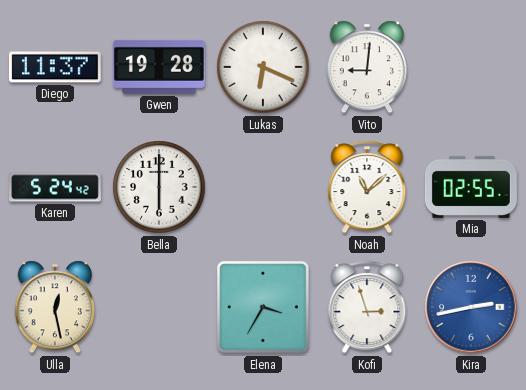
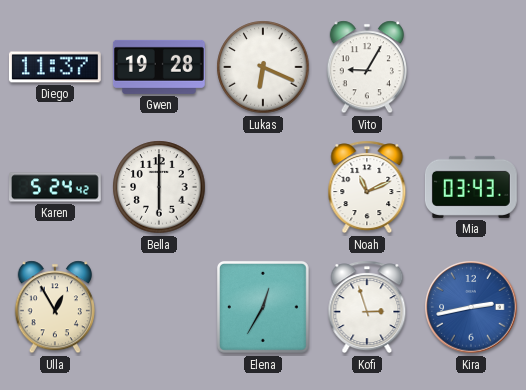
Vito: 9:01 -> 9:05 (367, 67)
Noah: 11:08 -> 11:11 (367, 187)
Mia: 02:55 -> 03:43 (471, 187)
Ulla: 12:28 -> 12:55 (55, 307)
Elena: 3:35 -> 12:35 (263, 307)
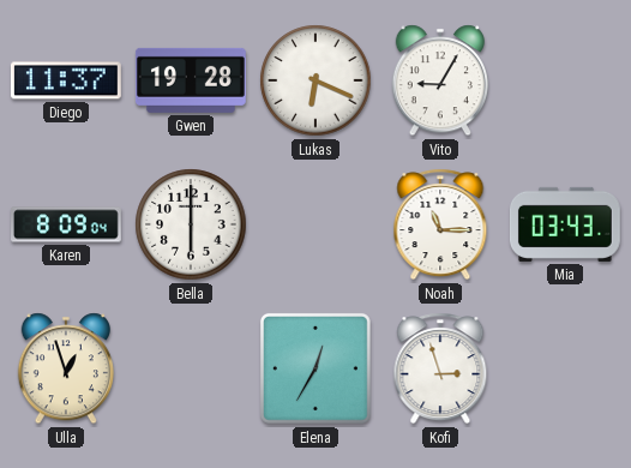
Karen: 5:24 -> 8:09 (67, 224)
Noah: 11:11 -> 11:15 (440, 224)
Ulla: 12:55 -> 12:57 (66, 368)
Kira: 2:43 -> none (471, 307)
